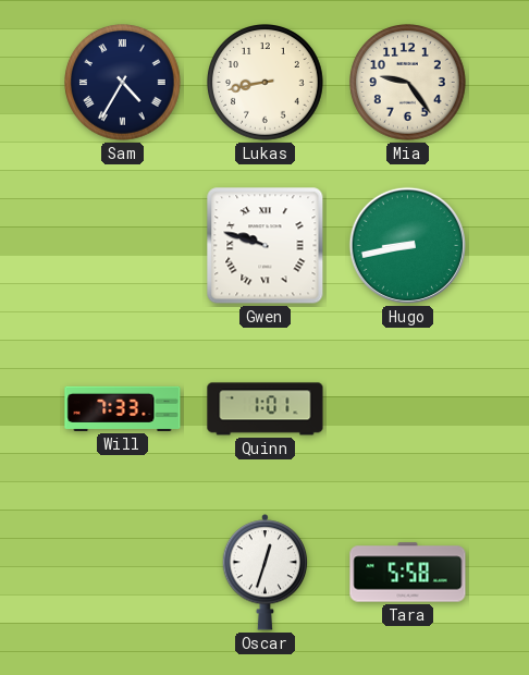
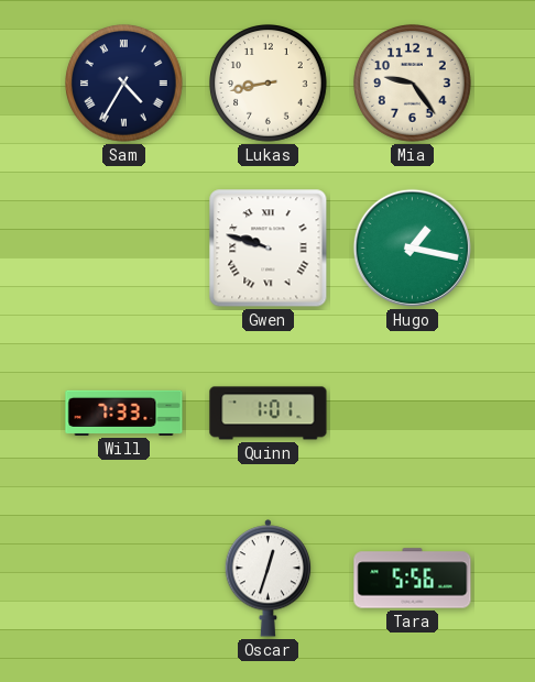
Hugo: 8:43 -> 1:17 (412, 248)
Tara: 5:58 -> 5:56 (413, 579)
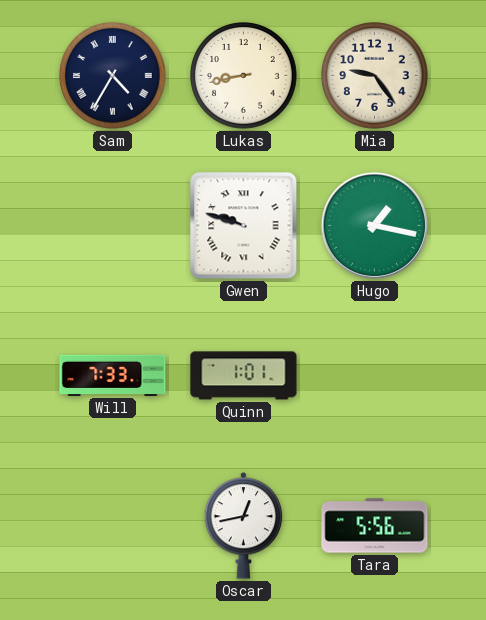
Oscar: 12:33 -> 12:43 (244, 526)
